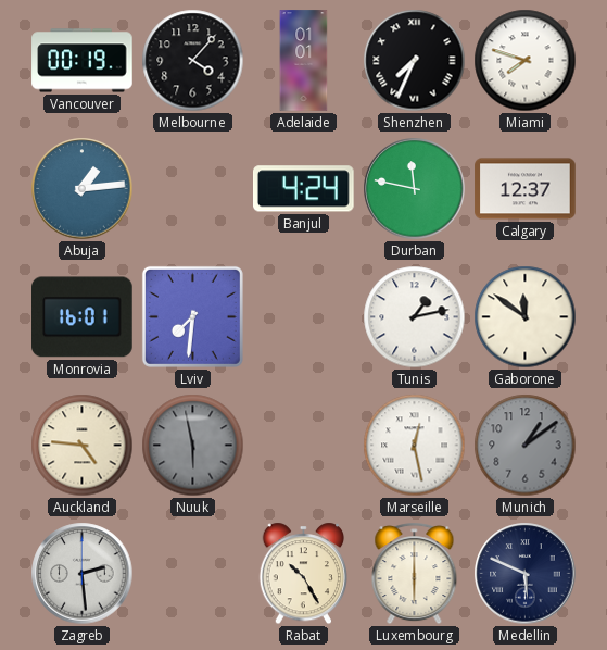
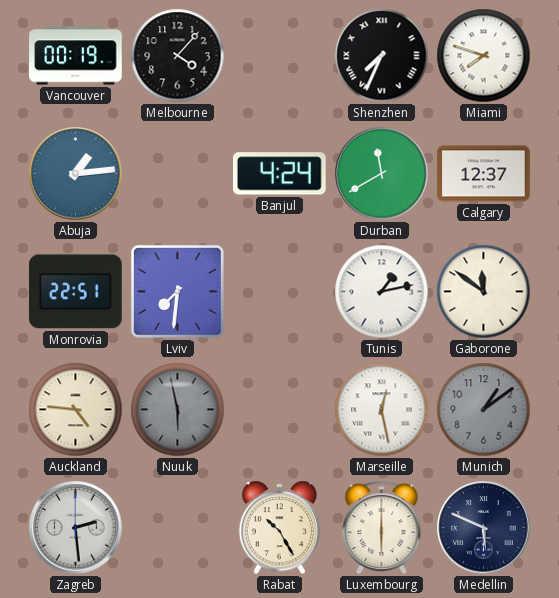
Adelaide: 01:01 -> none (304, 61)
Durban: 11:47 -> 11:40 (382, 174)
Monrovia: 16:01 -> 22:51 (76, 292)
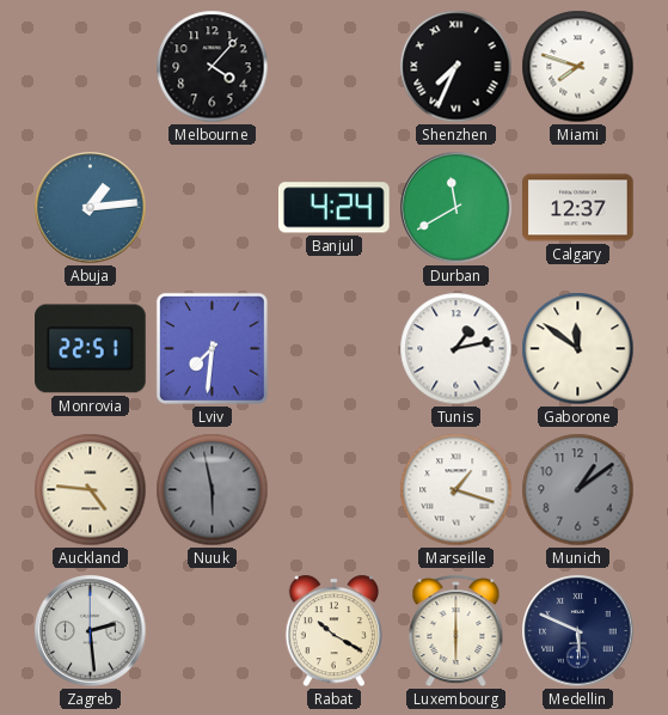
Vancouver: 00:19 -> none (76, 56)
Marseille: 12:28 -> 1:18 (456, 490)
Rabat: 10:25 -> 10:20 (333, 631)
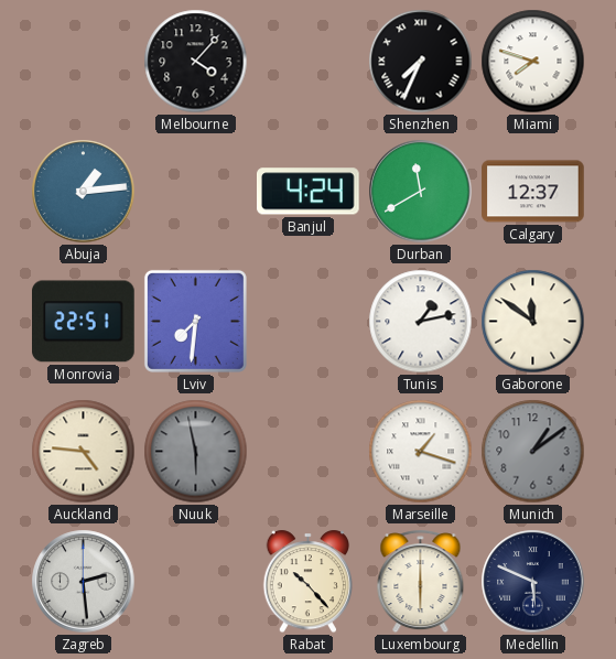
Rabat: 10:20 -> 10:23 (307, 582)
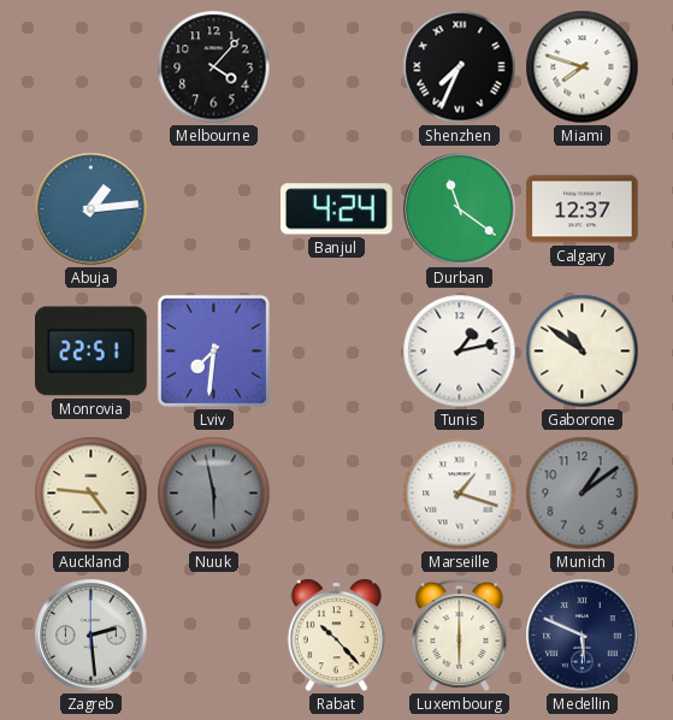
Durban: 11:40 -> 11:21 (460, 209)
Gaborone: 11:51 -> 10:51 (583, 352)
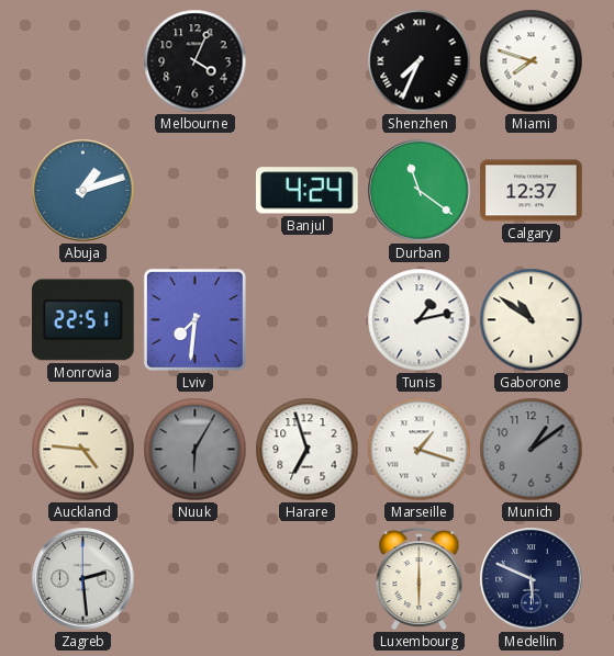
Melbourne: 4:07 -> 4:04 (196, 61)
Abuja: 1:14 -> 1:12 (83, 191)
Nuuk: 5:58 -> 6:05 (196, 450)
Harare: none -> 6:57 (308, 450)
Rabat: 10:23 -> none (336, 636)
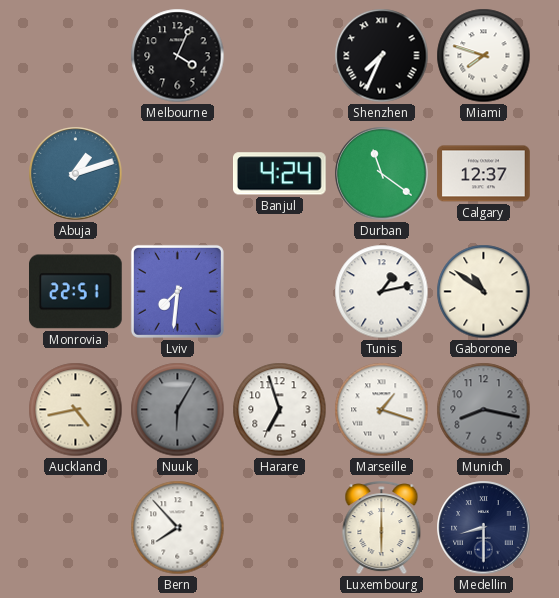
Auckland: 4:46 -> 4:43 (76, 410)
Munich: 1:09 -> 8:17 (484, 410)
Zagreb: 2:29 -> none (83, 579)
Bern: none -> 7:53 (178, 528)
Medellin: 5:49 -> 8:30 (484, 528)
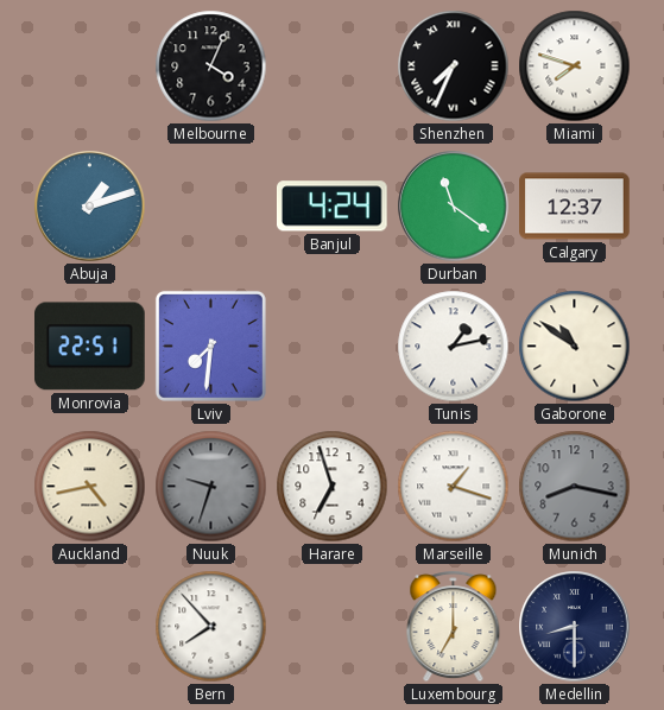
Nuuk: 6:05 -> 9:33 (211, 487)
Luxembourg: 6:00 -> 7:00 (454, 627)
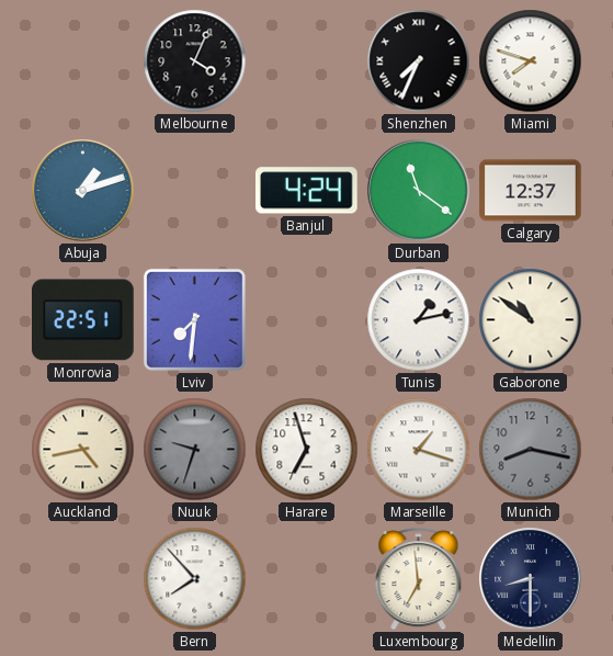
Luxembourg: 7:00 -> 6:59 (419, 579)
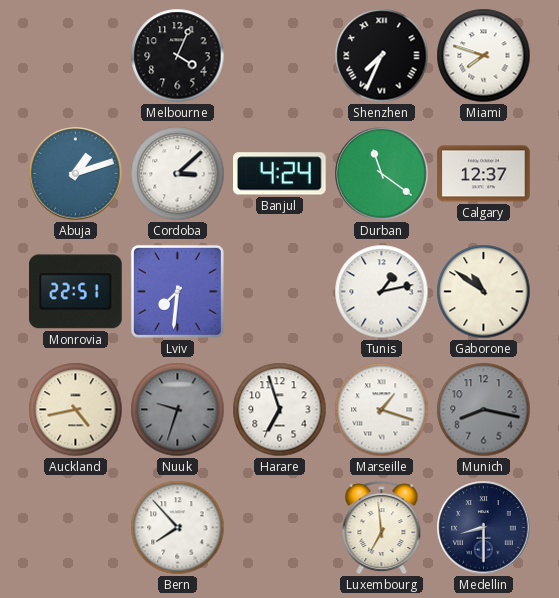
Cordoba: none -> 3:08 (178, 174)
